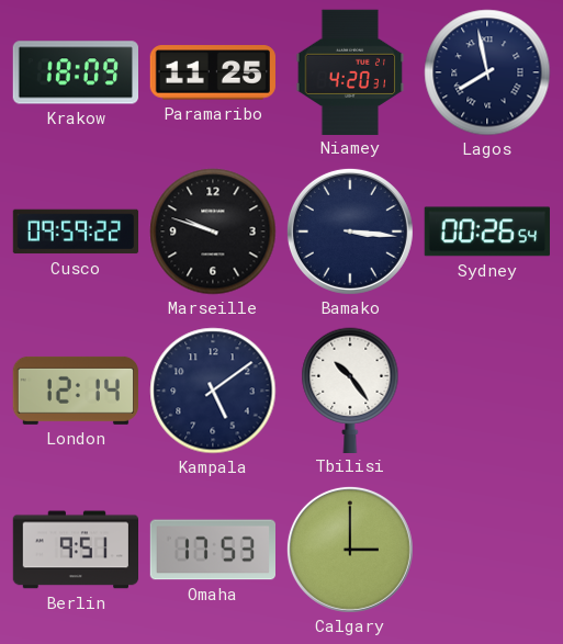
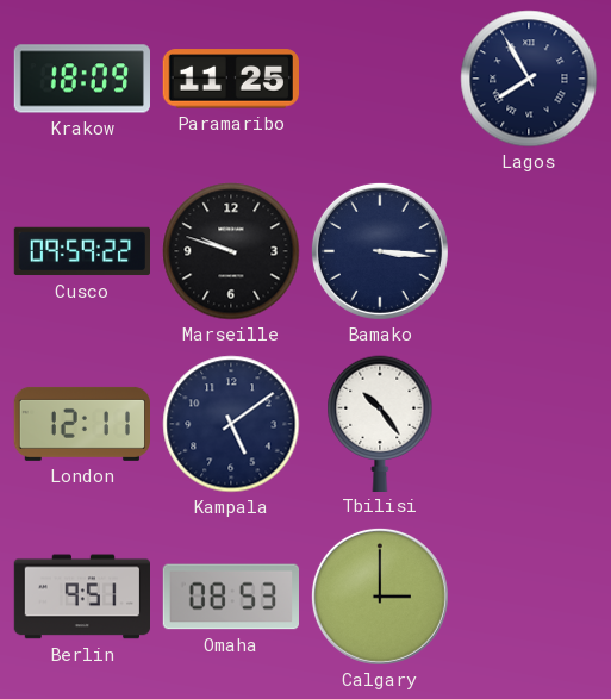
Niamey: 4:20 -> none (350, 71)
Lagos: 7:58 -> 7:55 (529, 79)
Sydney: 00:26 -> none (487, 231)
London: 12:14 -> 12:11 (81, 424)
Omaha: 17:53 -> 08:53 (230, 597)
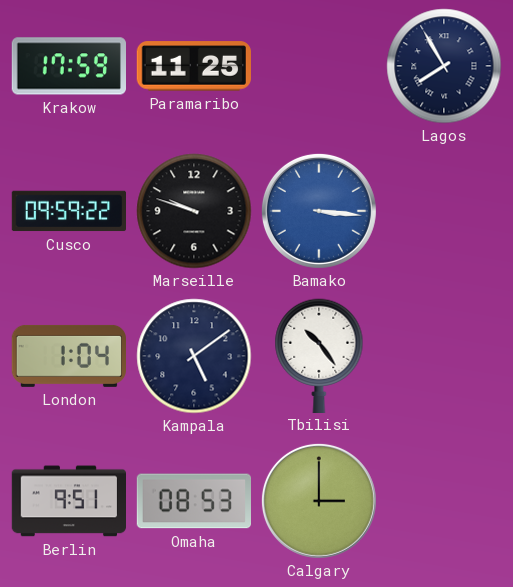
Krakow: 18:09 -> 17:59 (68, 66)
Bamako dial: navy -> blue (319, 211)
London: 12:11 -> 1:04 (68, 356)
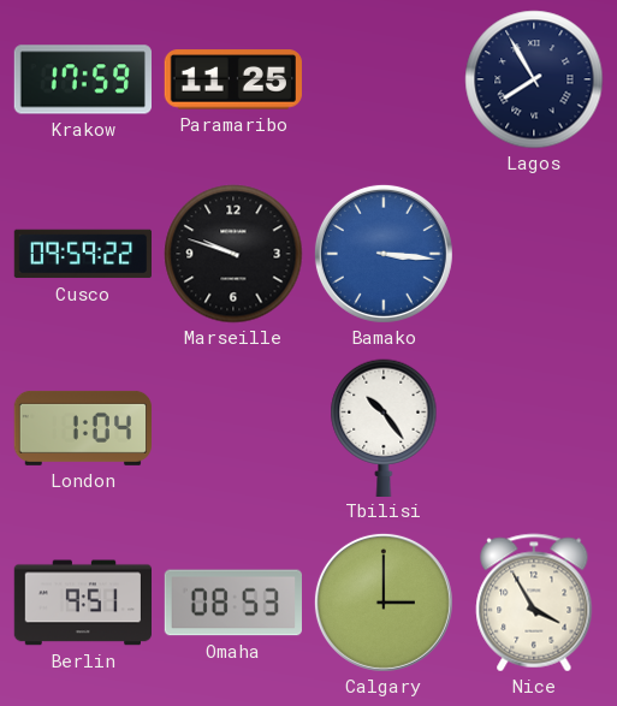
Kampala: 5:09 -> none (194, 356)
Nice: none -> 3:55 (534, 603)
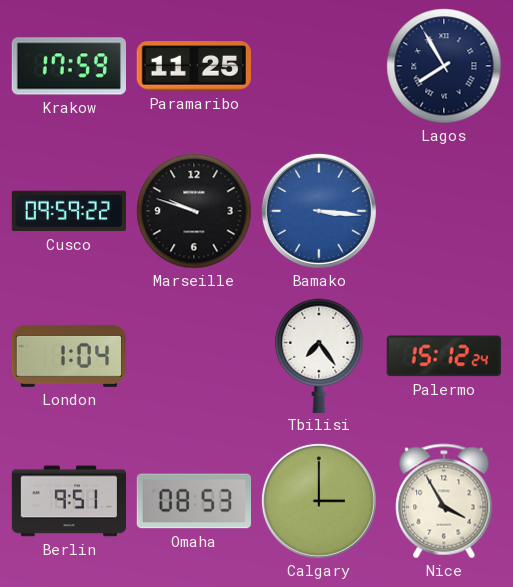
Tbilisi: 10:24 -> 7:24 (319, 355)
Palermo: none -> 15:12 (444, 356)
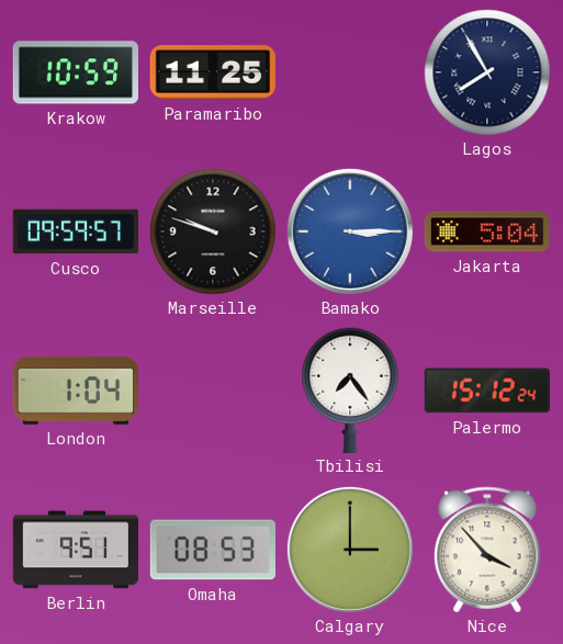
Krakow: 17:59 -> 10:59 (75, 72)
Cusco: 09:59:22 -> 09:59:57 (75, 231)
Bamako: 3:16 -> 3:15 (350, 231)
Jakarta: none -> 5:04 (486, 231)
Nice: 3:55 -> 3:53 (487, 550)
